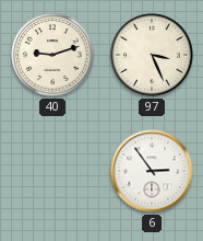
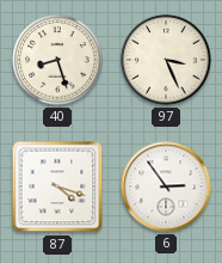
40: 9:12 -> 8:27 (57, 60)
87: none -> 4:18 (57, 186)
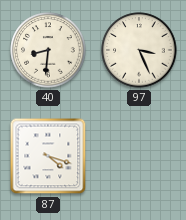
40: 8:27 -> 8:31 (48, 50)
6: 2:54 -> none (166, 186)
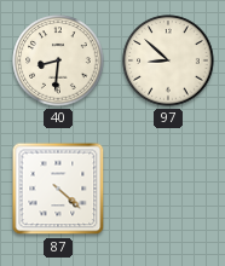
97: 3:26 -> 8:52 (168, 60)
87: 4:18 -> 4:22 (58, 189)
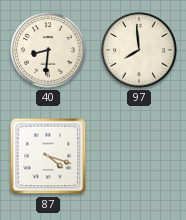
97: 8:52 -> 7:59 (139, 50)
87: 4:22 -> 4:18 (48, 156)
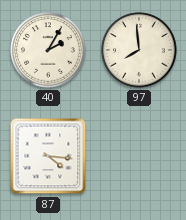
40: 8:31 -> 2:05 (48, 50)
87: 4:18 -> 4:16 (48, 156)
